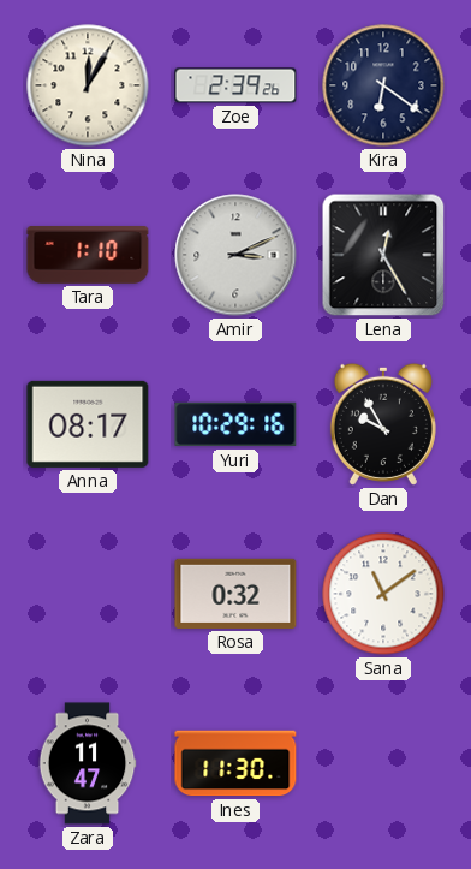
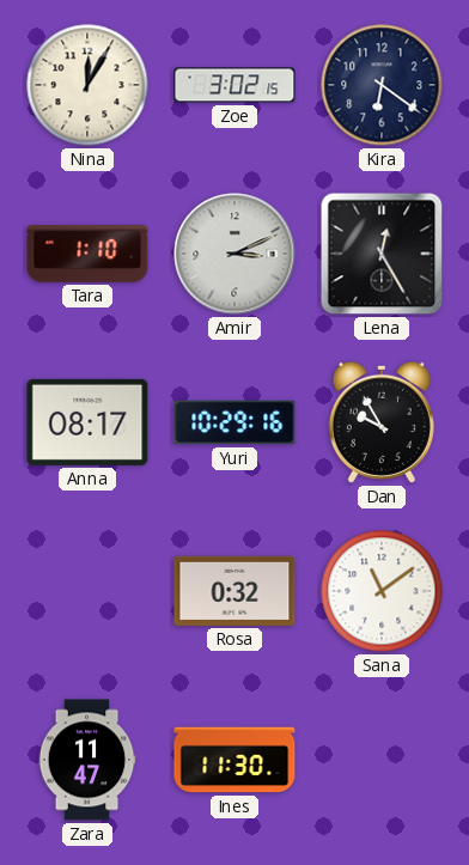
Zoe: 2:39 -> 3:02 (234, 85)
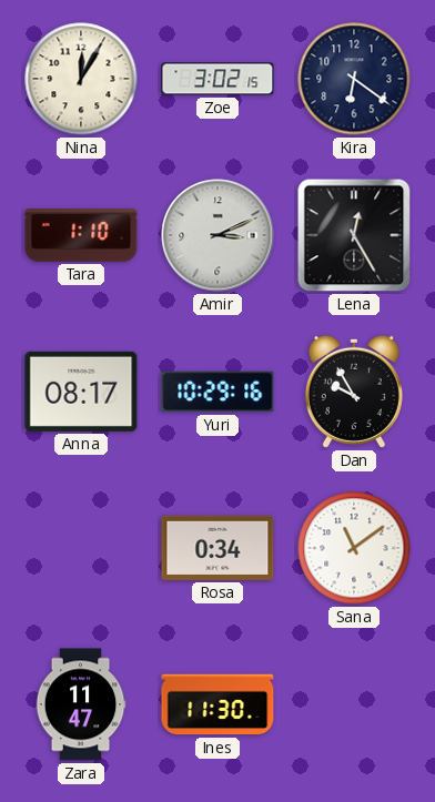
Rosa: 0:32 -> 0:34 (217, 548)
